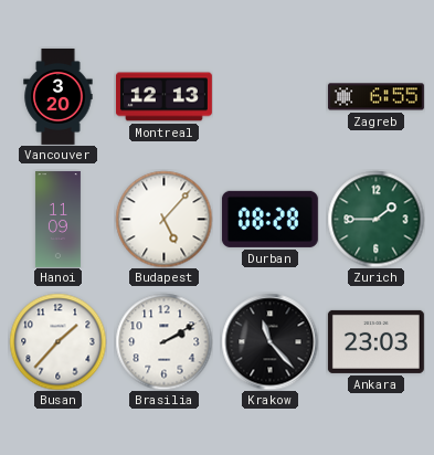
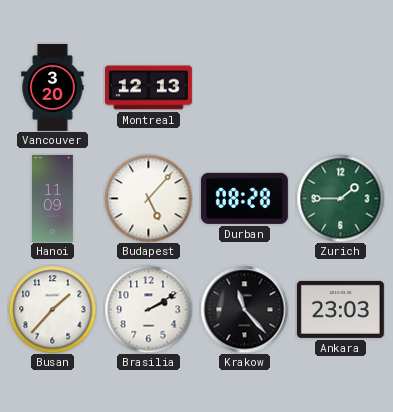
Zagreb: 6:55 -> none (375, 97)
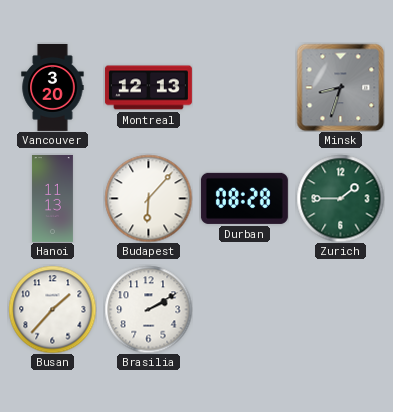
Minsk: none -> 8:33 (340, 87)
Hanoi: 11:09 -> 11:13 (52, 198)
Budapest: 5:07 -> 6:07 (148, 198)
Krakow: 11:23 -> none (244, 309)
Ankara: 23:03 -> none (340, 309)
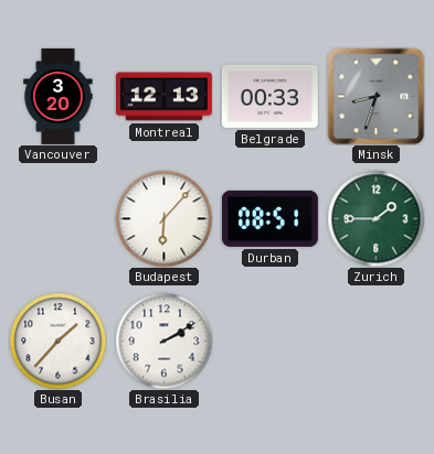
Belgrade: none -> 00:33 (269, 96)
Hanoi: 11:13 -> none (52, 198)
Durban: 08:28 -> 08:51 (269, 218)
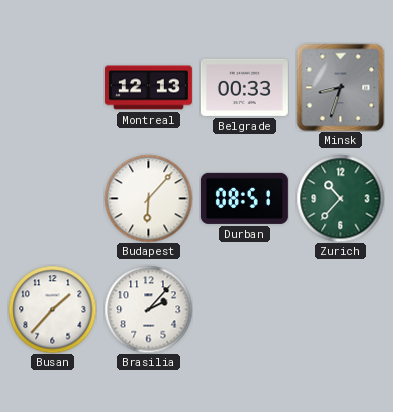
Vancouver: 3:20 -> none (59, 96)
Zurich: 1:45 -> 10:37 (340, 198)
Brasilia: 2:10 -> 2:07 (148, 309)
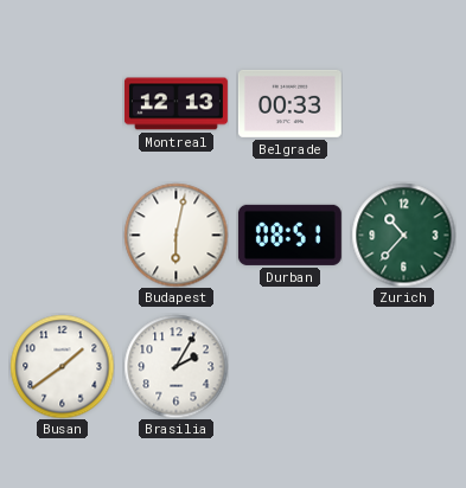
Minsk: 8:33 -> none (340, 87)
Budapest: 6:07 -> 6:02 (175, 235)
Busan: 1:37 -> 1:39 (62, 366)
Brasilia: 2:07 -> 2:05 (175, 366)
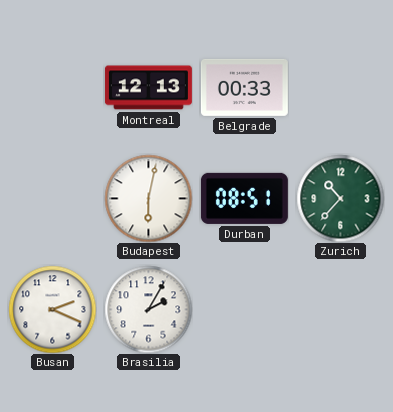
Busan: 1:39 -> 2:19 (52, 309)
